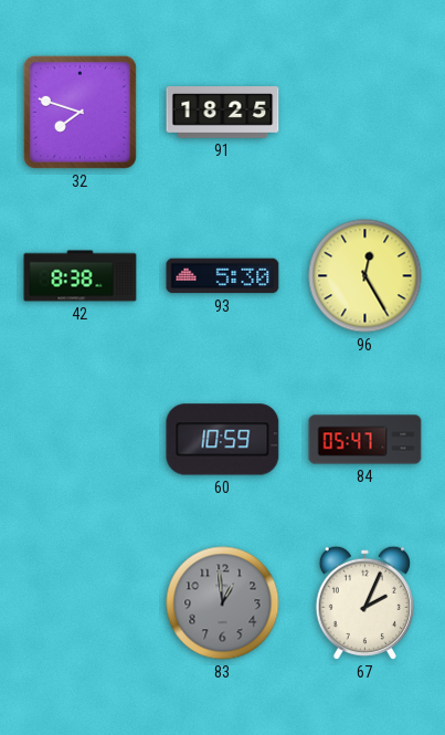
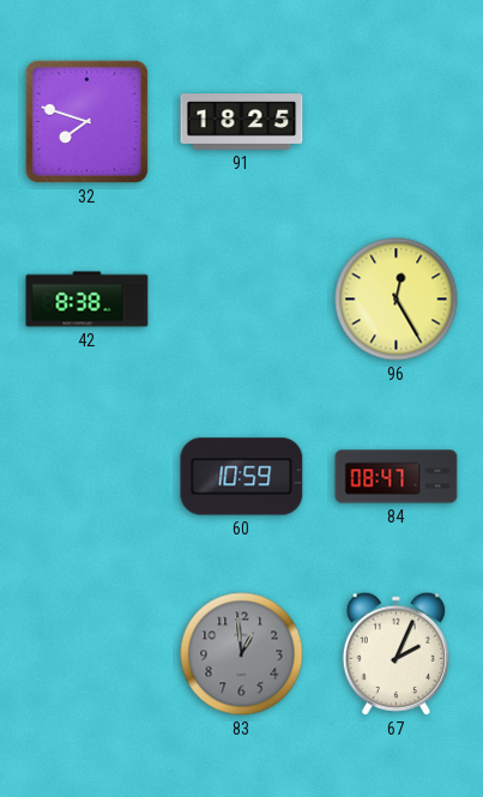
93: 5:30 -> none (223, 276)
84: 05:47 -> 08:47 (397, 477)
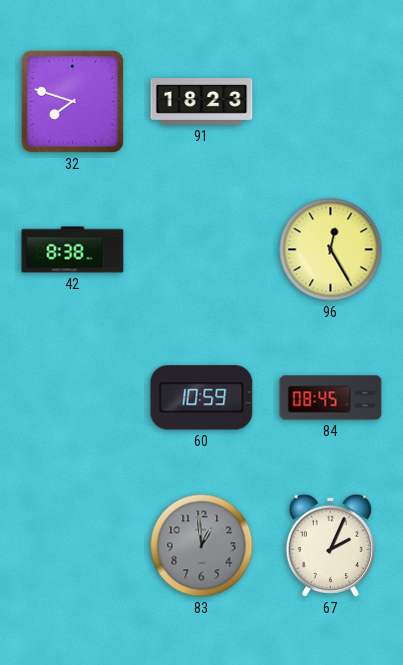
91: 18:25 -> 18:23 (202, 102)
84: 08:47 -> 08:45 (331, 398)
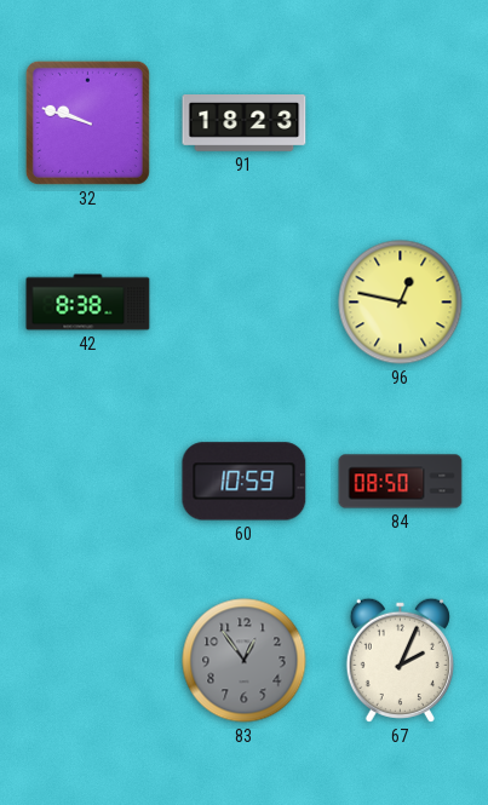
32: 7:48 -> 9:48 (87, 122)
96: 12:25 -> 12:47 (401, 303)
84: 08:45 -> 08:50 (401, 482)
83: 12:59 -> 12:54 (245, 661)
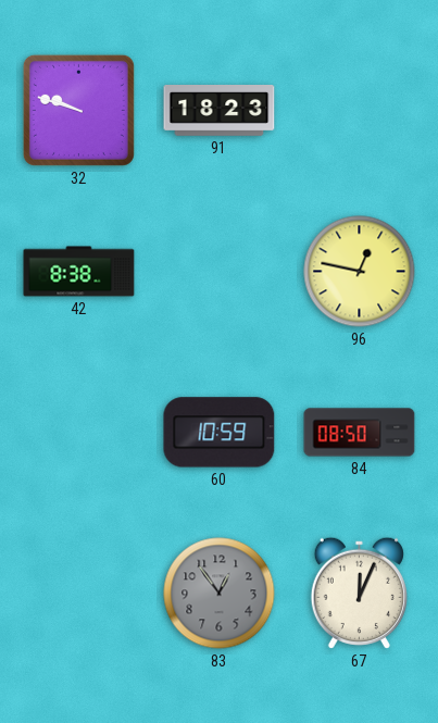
67: 2:04 -> 12:04 (359, 593)
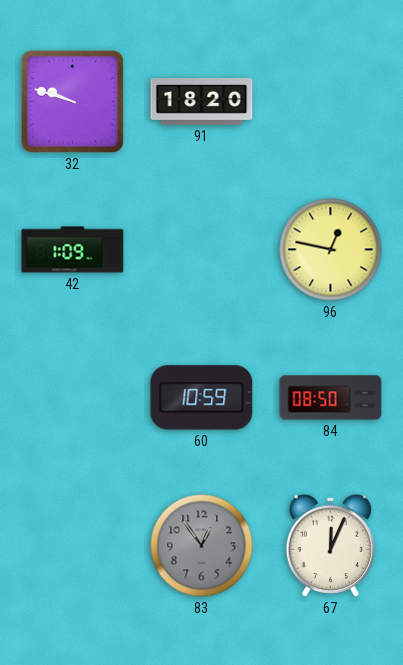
91: 18:23 -> 18:20 (202, 102)
42: 8:38 -> 1:09 (73, 250)
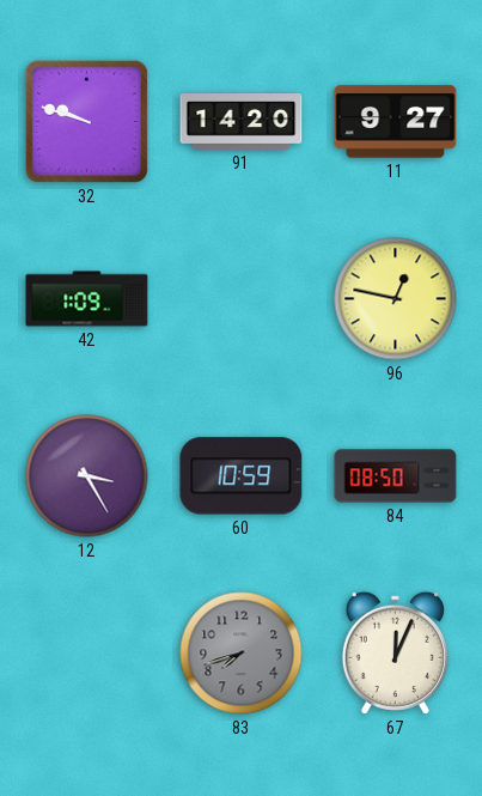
91: 18:20 -> 14:20 (242, 122)
11: none -> 9:27 (396, 122)
12: none -> 3:25 (87, 476)
83: 12:54 -> 7:42 (242, 654)
